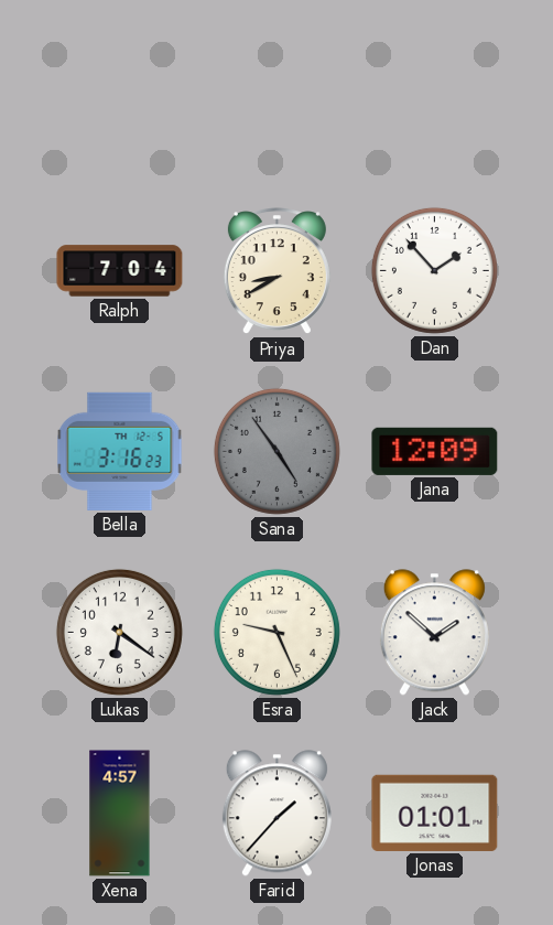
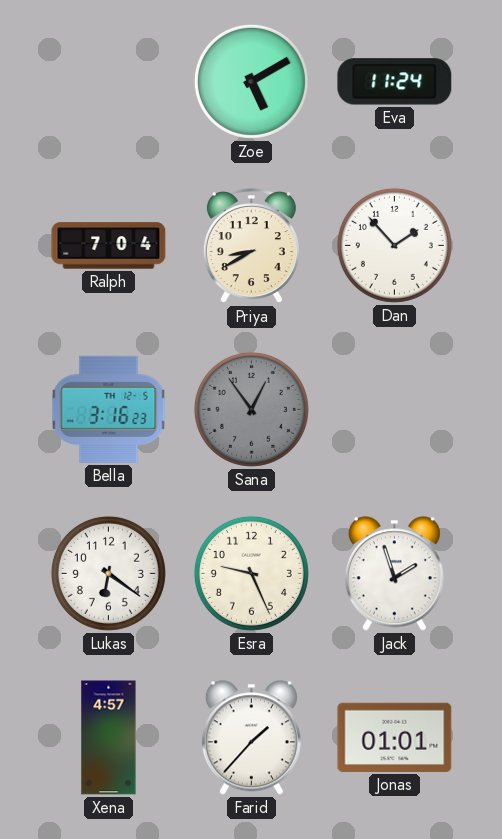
Zoe: none -> 5:10 (251, 81)
Eva: none -> 11:24 (395, 82)
Sana: 4:54 -> 12:54 (251, 409)
Jana: 12:09 -> none (435, 451)
Jack: 1:52 -> 1:57 (394, 574)
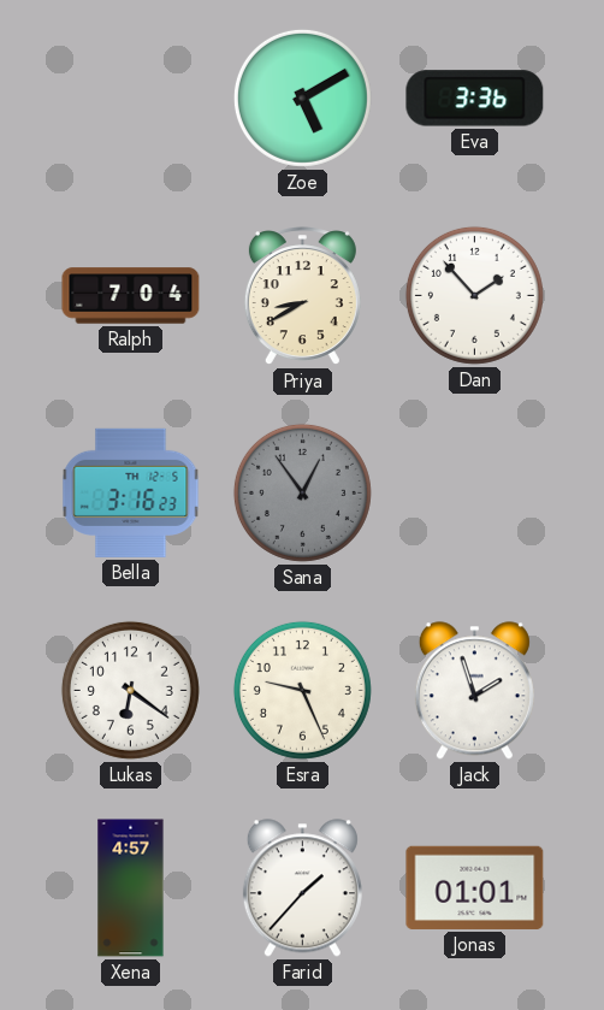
Eva: 11:24 -> 3:36 (475, 99)
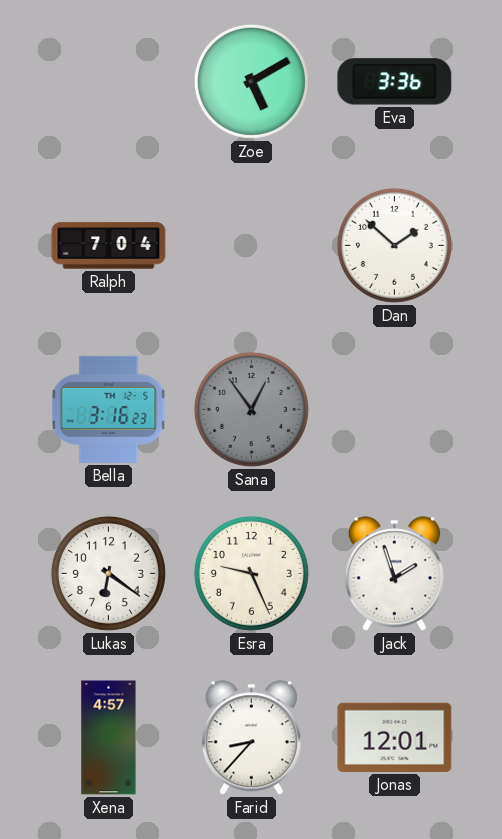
Priya: 8:40 -> none (302, 296)
Dan: 1:53 -> 1:52 (394, 245)
Farid: 1:37 -> 8:37 (251, 738)
Jonas: 01:01 -> 12:01 (395, 737)
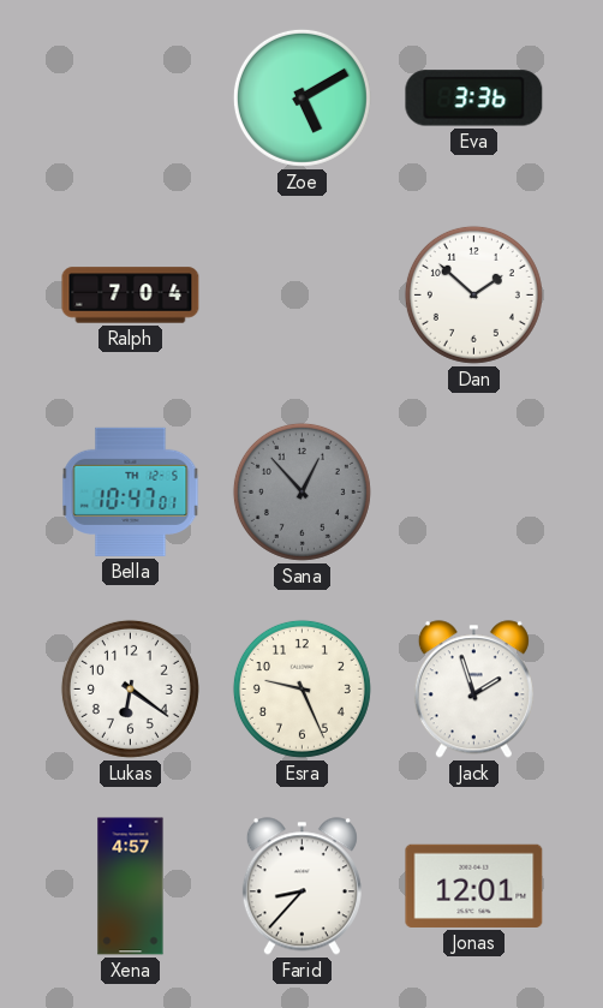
Bella: 3:16 -> 10:47 (131, 491)
Sana: 12:54 -> 12:53 (301, 491)
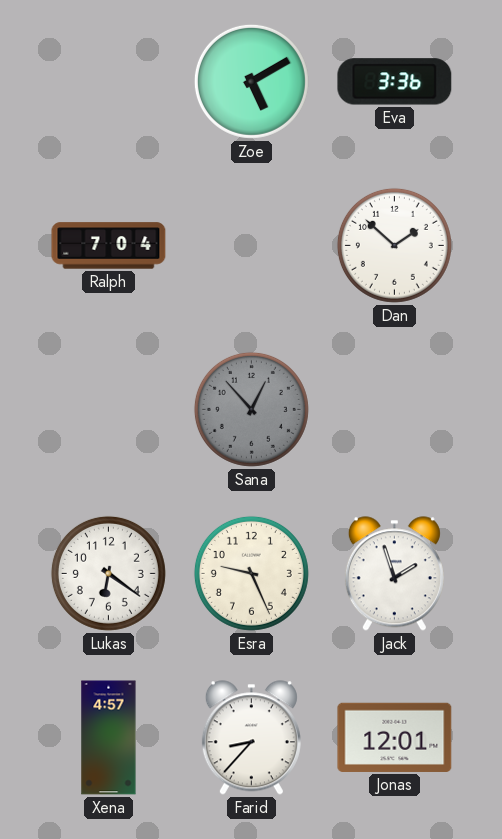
Bella: 10:47 -> none (131, 491)
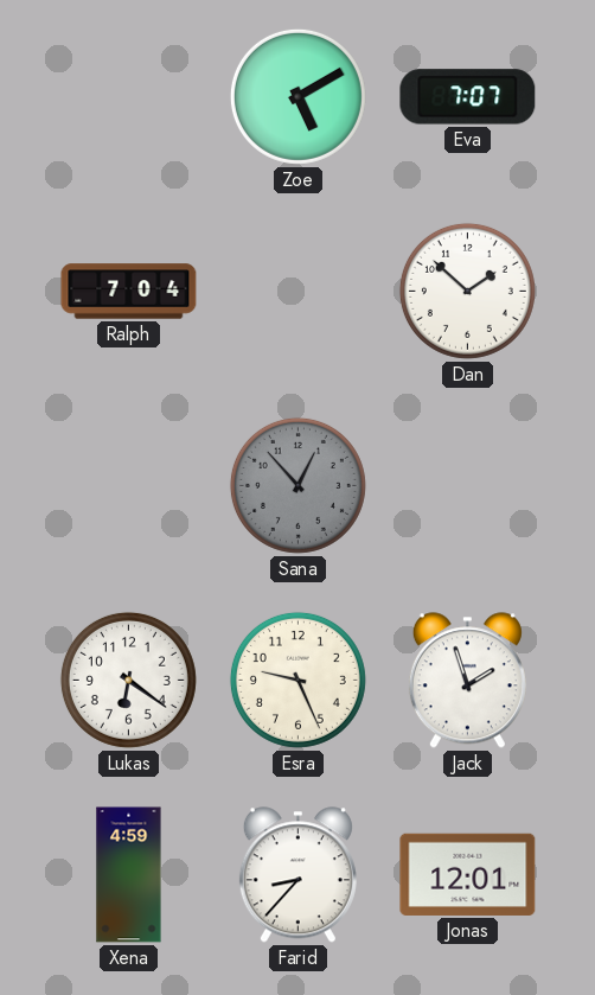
Eva: 3:36 -> 7:07 (468, 97)
Xena: 4:57 -> 4:59 (129, 875)
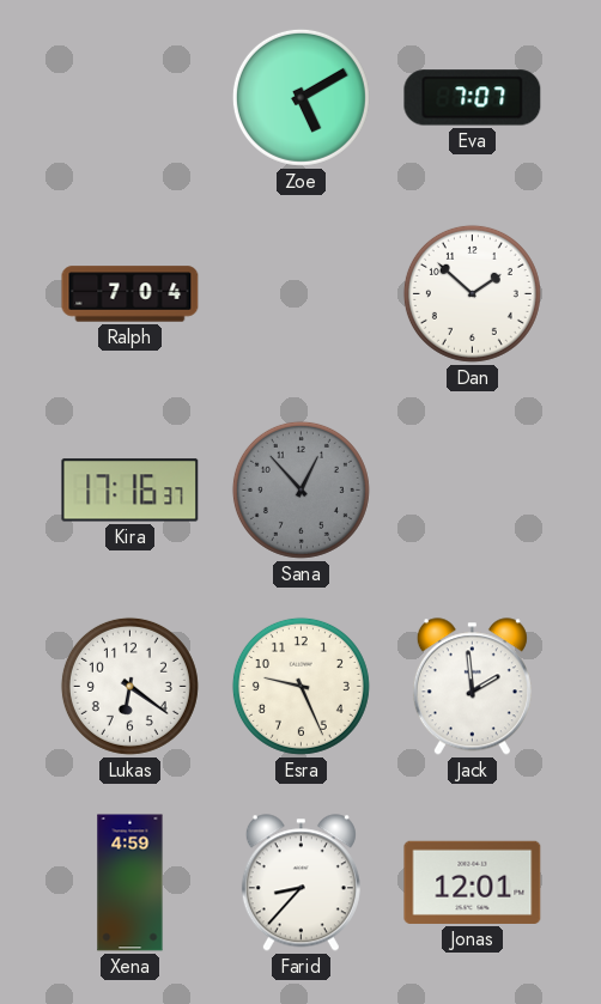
Kira: none -> 17:16 (130, 491)
Jack: 1:57 -> 1:59 (472, 687)
